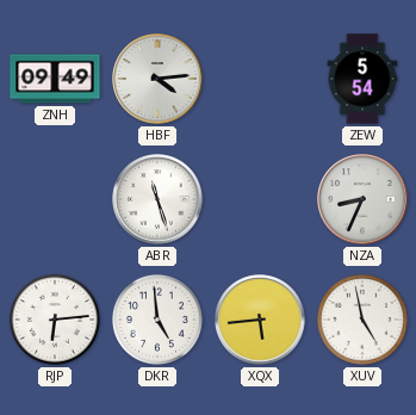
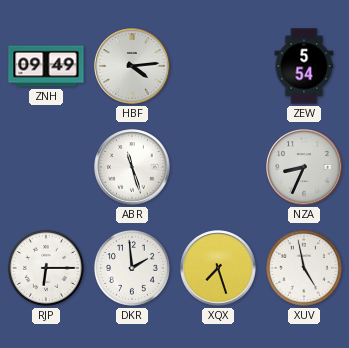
RJP: 6:14 -> 6:15 (46, 268)
DKR: 4:59 -> 1:59 (132, 268)
XQX: 5:44 -> 7:27 (218, 268)
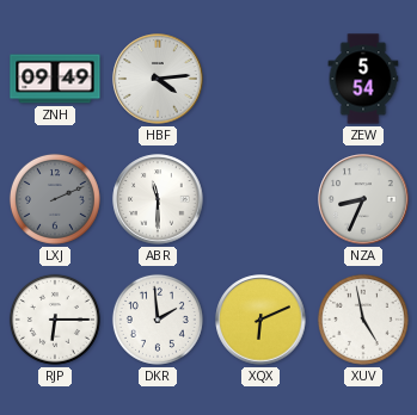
LXJ: none -> 2:11 (55, 199)
ABR: 11:27 -> 11:30 (158, 199)
XQX: 7:27 -> 6:11 (260, 320)
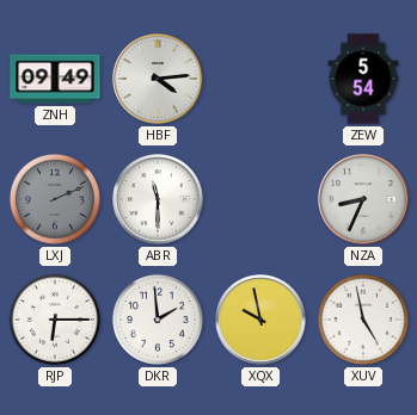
XQX: 6:11 -> 9:58 (260, 320)
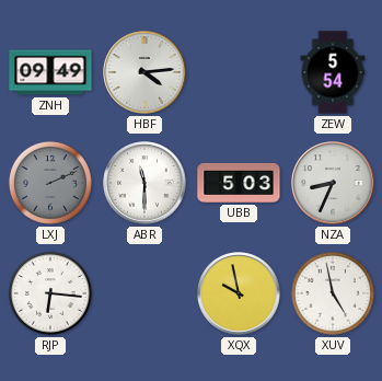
UBB: none -> 5:03 (239, 183)
RJP: 6:15 -> 6:16 (50, 293)
DKR: 1:59 -> none (158, 320)
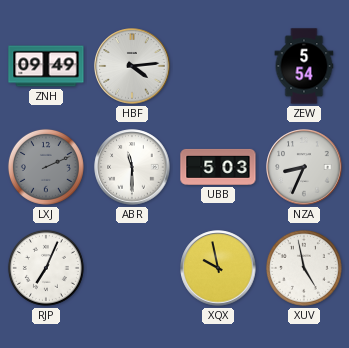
RJP: 6:16 -> 7:04 (46, 268)
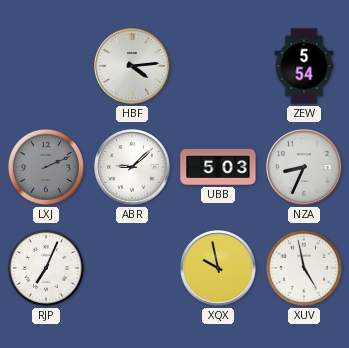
ZNH: 09:49 -> none (46, 66)
ABR: 11:30 -> 9:08 (132, 167)
